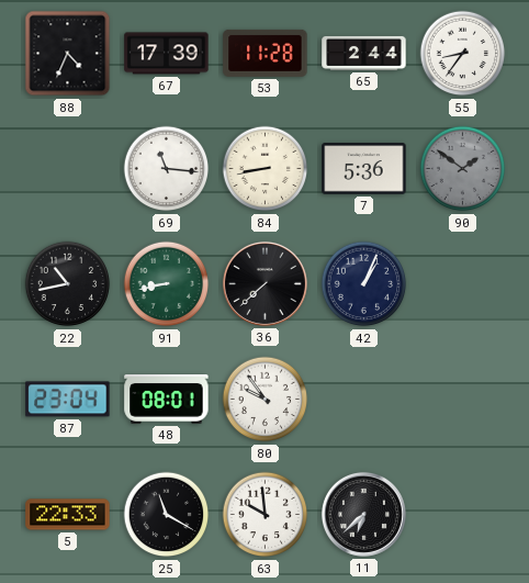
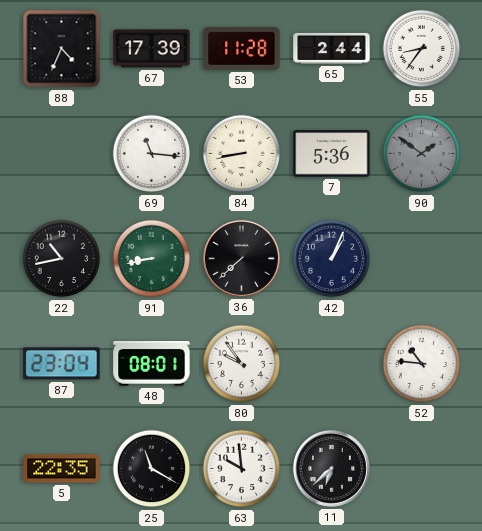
52: none -> 10:46 (422, 364)
5: 22:33 -> 22:35 (62, 469)
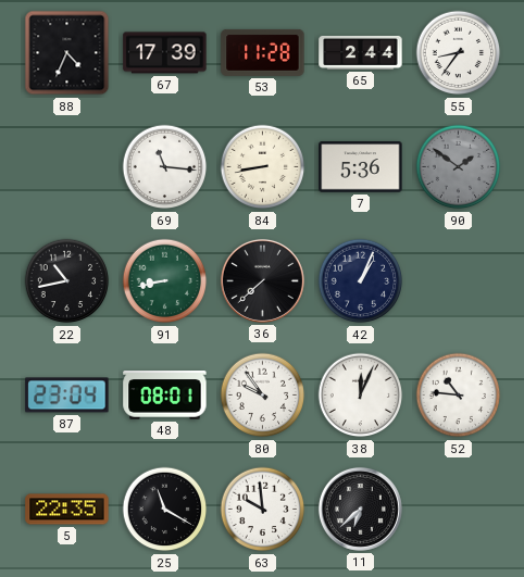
38: none -> 12:04 (361, 396)
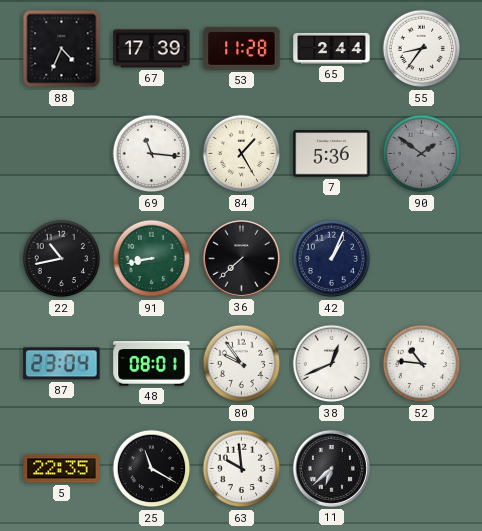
84: 8:43 -> 1:25 (242, 154)
38: 12:04 -> 12:41 (332, 364)
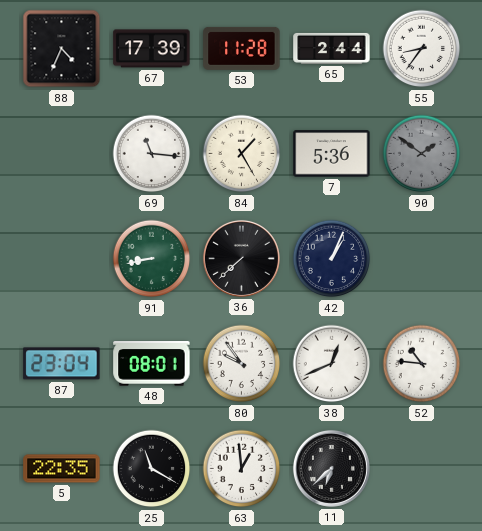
22: 10:43 -> none (62, 259)
63: 9:59 -> 12:59 (242, 469)
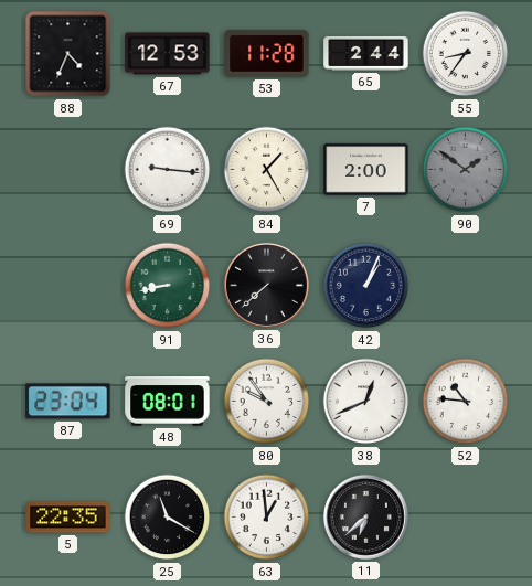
67: 17:39 -> 12:53 (168, 54)
69: 11:16 -> 9:16 (168, 170)
7: 5:36 -> 2:00 (366, 170)
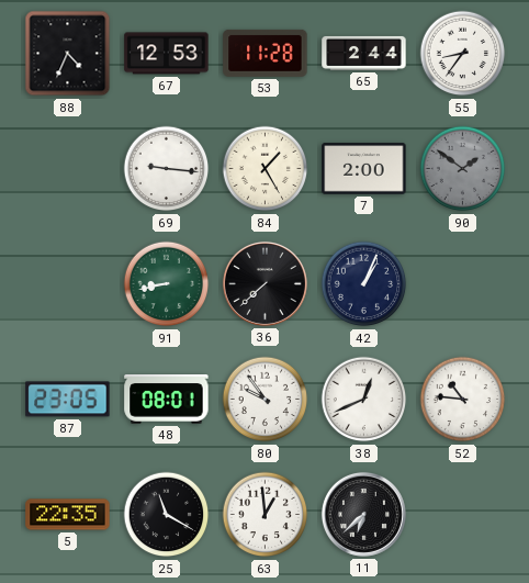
87: 23:04 -> 23:05 (68, 400)
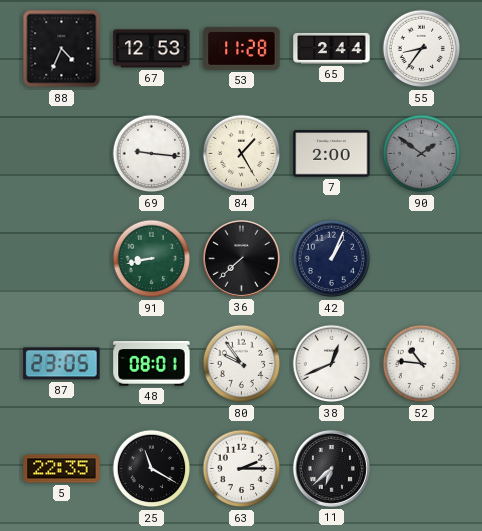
63: 12:59 -> 2:15 (242, 469)
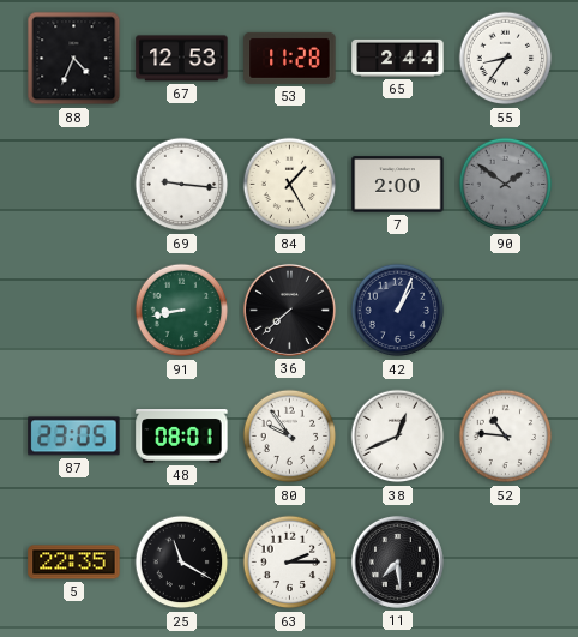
11: 6:38 -> 7:29 (397, 561)
